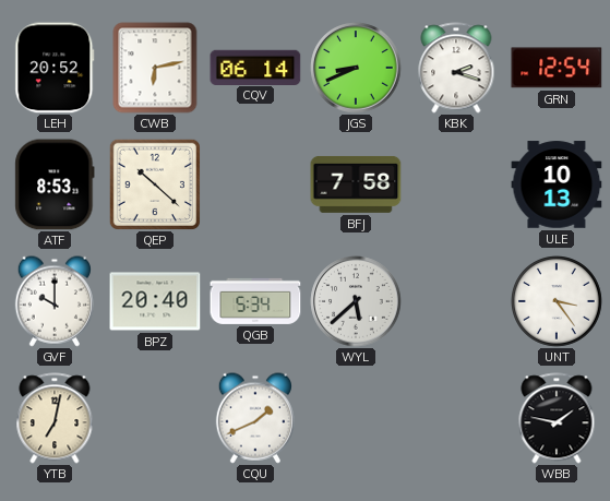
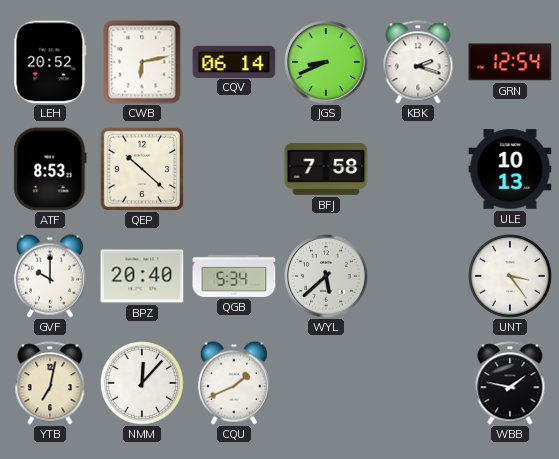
NMM: none -> 12:07 (143, 384)
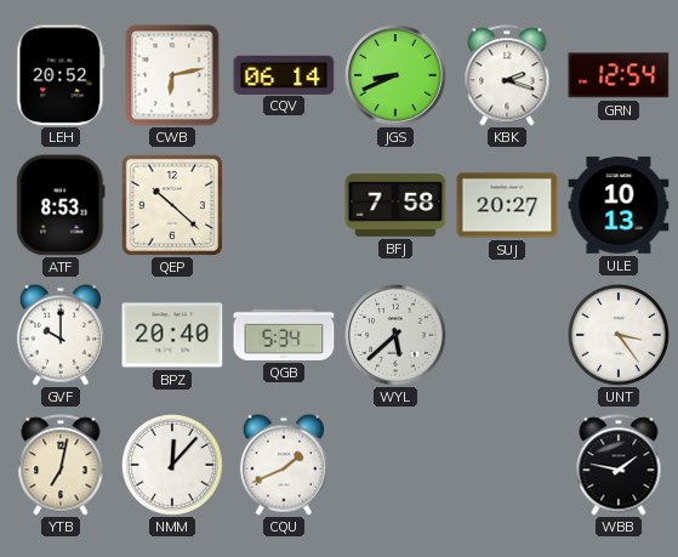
SUJ: none -> 20:27 (507, 205)
